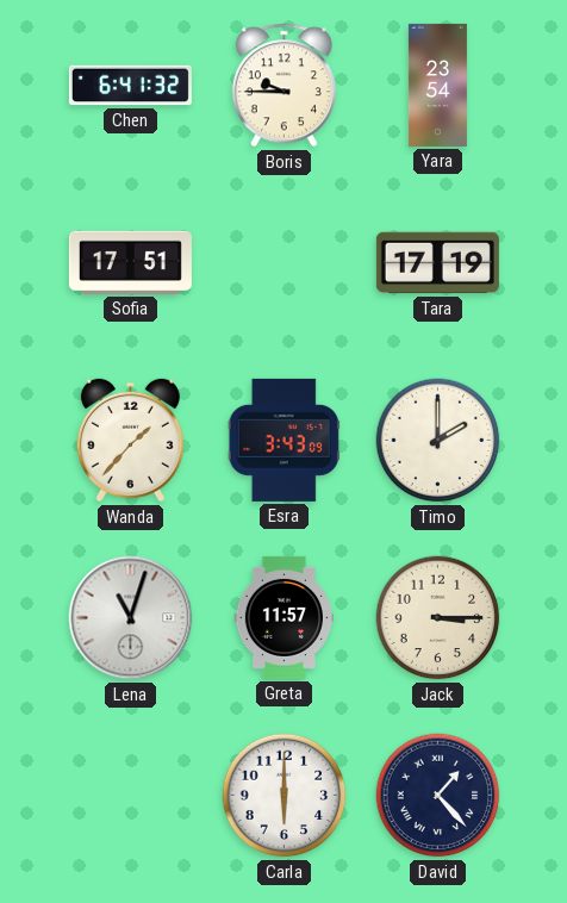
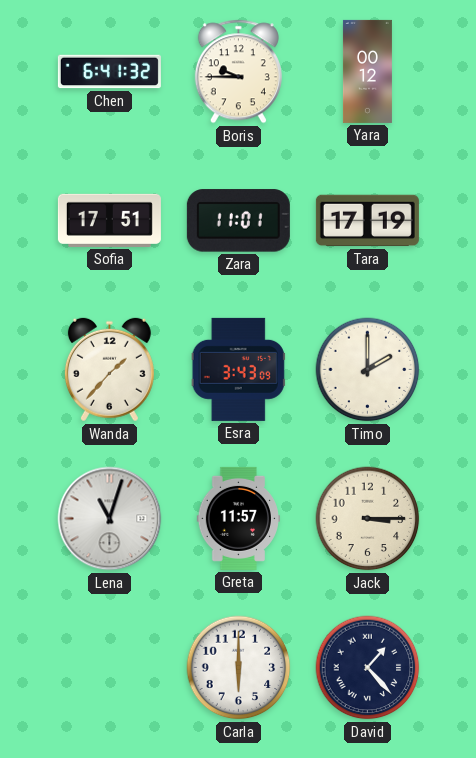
Yara: 23:54 -> 00:12 (367, 71)
Zara: none -> 11:01 (238, 221)
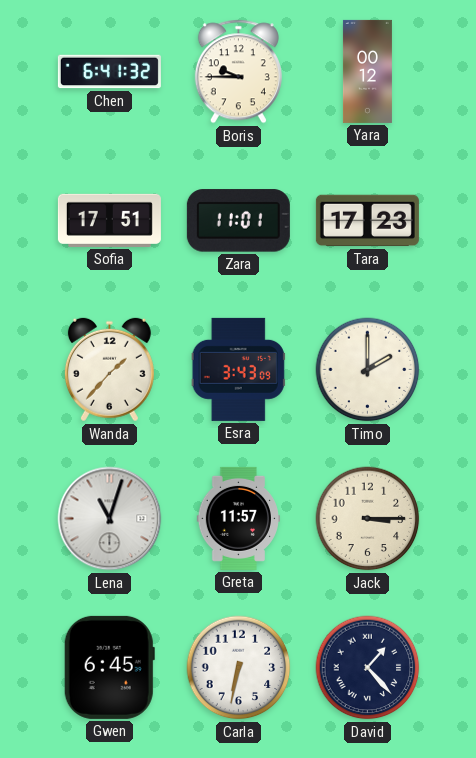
Tara: 17:19 -> 17:23 (367, 221)
Gwen: none -> 6:45 (109, 667)
Carla: 6:00 -> 6:32 (239, 668)
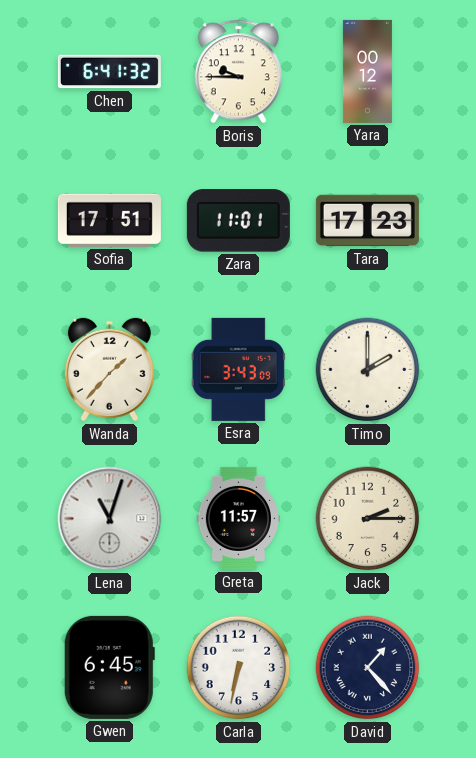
Jack: 3:15 -> 2:15 (368, 519)
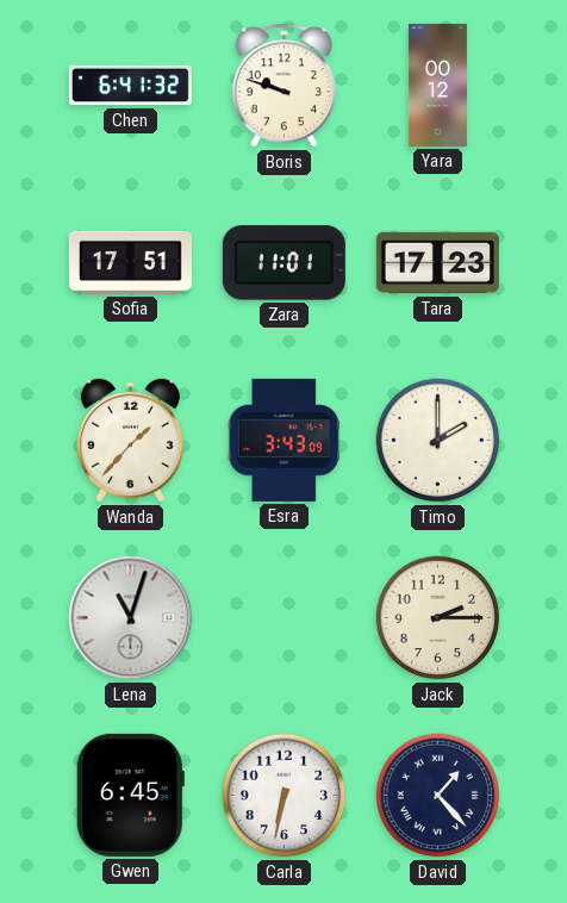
Boris: 9:45 -> 9:48 (283, 86)
Greta: 11:57 -> none (238, 518)
